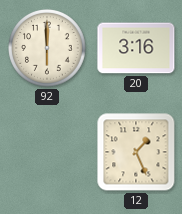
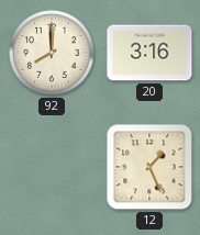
92: 6:00 -> 8:00 (53, 54)
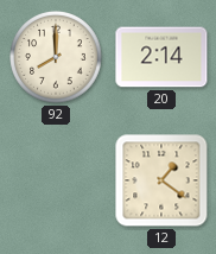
20: 3:16 -> 2:14 (161, 57)
12: 1:26 -> 1:21 (161, 180)
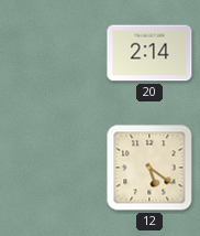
92: 8:00 -> none (57, 58)
12: 1:21 -> 5:21 (149, 168)
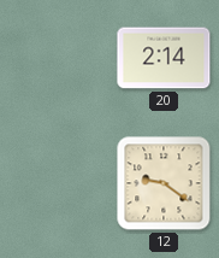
12: 5:21 -> 9:21 (164, 183)
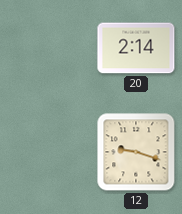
12: 9:21 -> 9:18 (136, 152)
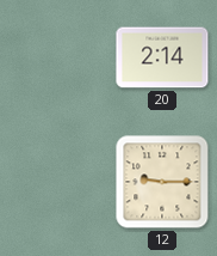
12: 9:18 -> 9:15 (162, 182)
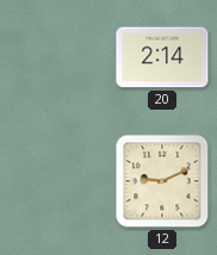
12: 9:15 -> 9:11 (162, 181)
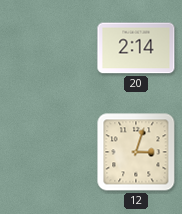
12: 9:11 -> 3:03 (136, 152)
